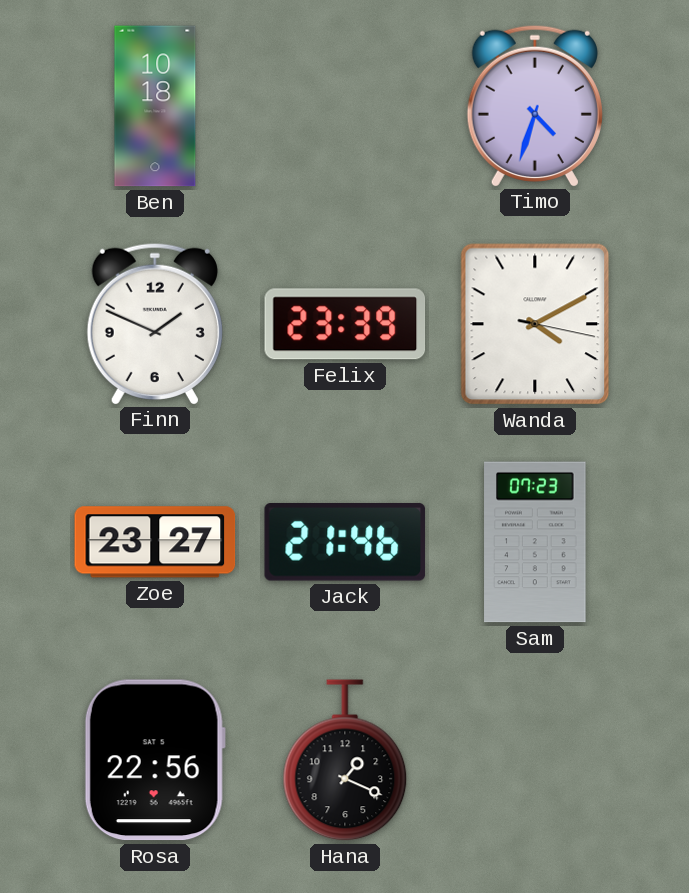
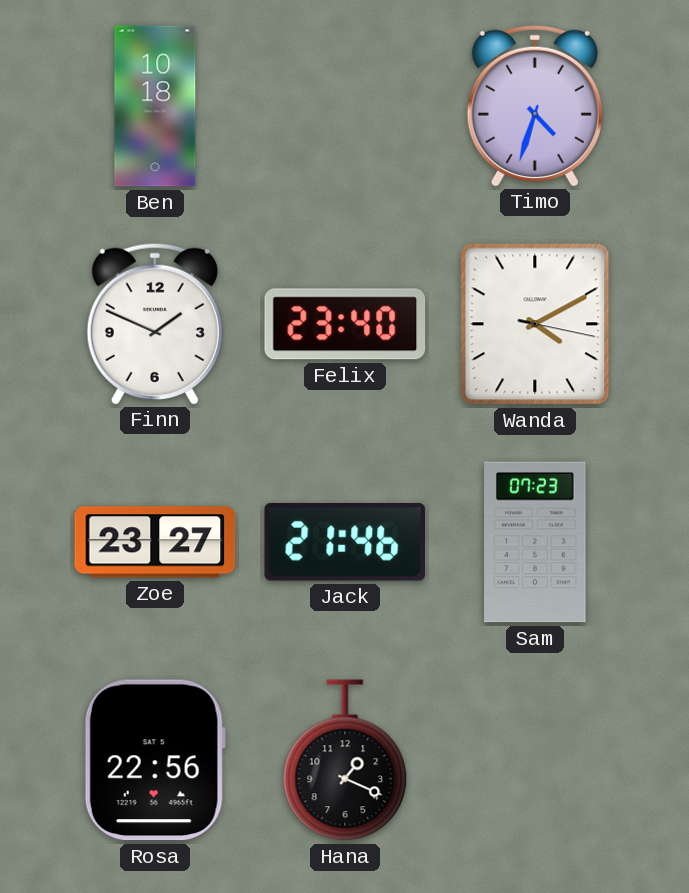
Felix: 23:39 -> 23:40 (345, 324)
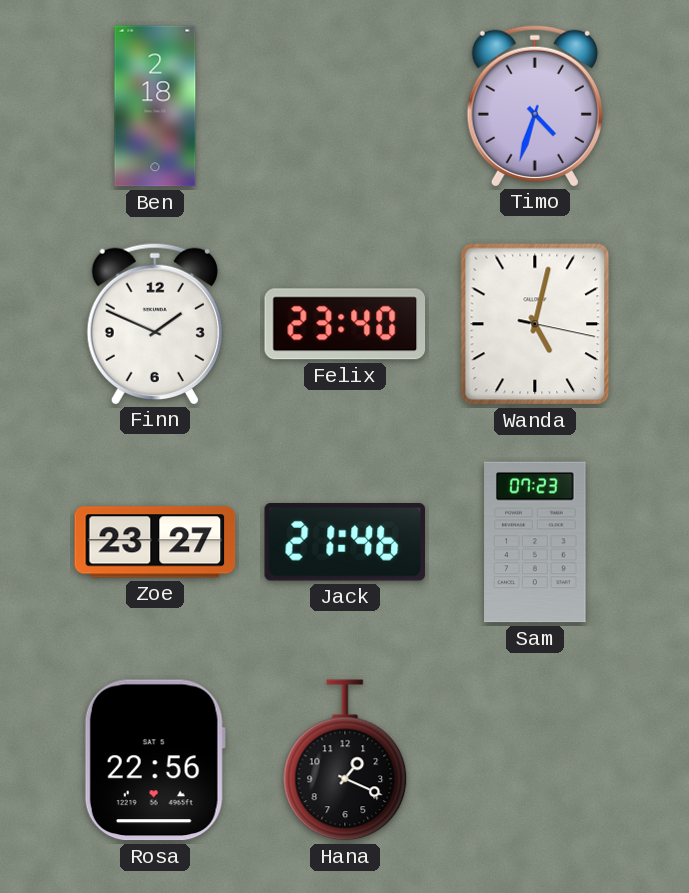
Ben: 10:18 -> 2:18 (155, 106)
Wanda: 4:10 -> 5:02 (535, 324)
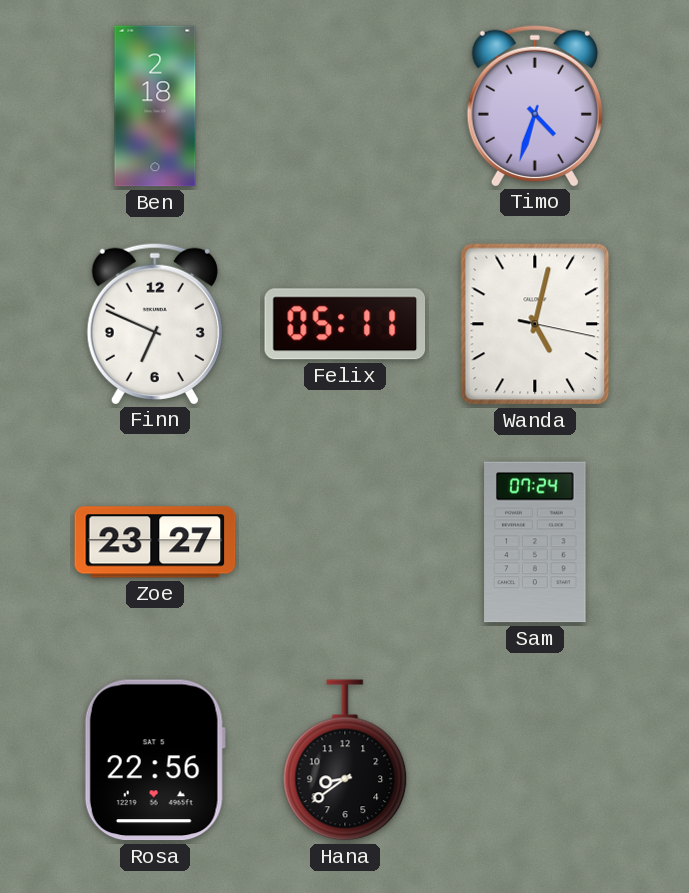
Finn: 1:49 -> 6:49 (155, 323)
Felix: 23:40 -> 05:11 (345, 324)
Jack: 21:46 -> none (345, 542)
Sam: 07:23 -> 07:24 (535, 542)
Hana: 1:19 -> 8:39 (345, 760)
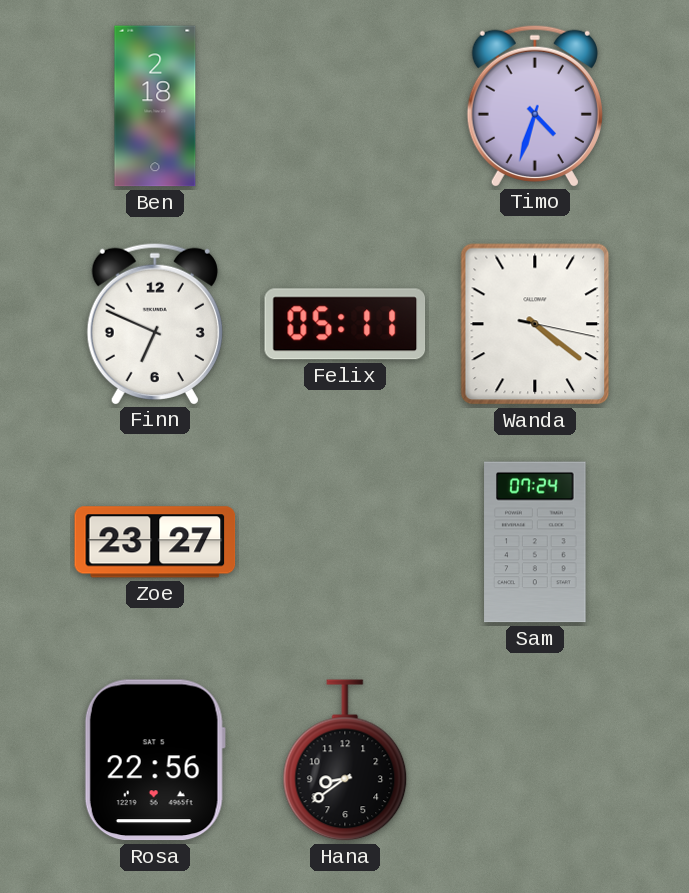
Wanda: 5:02 -> 4:21 (535, 324)
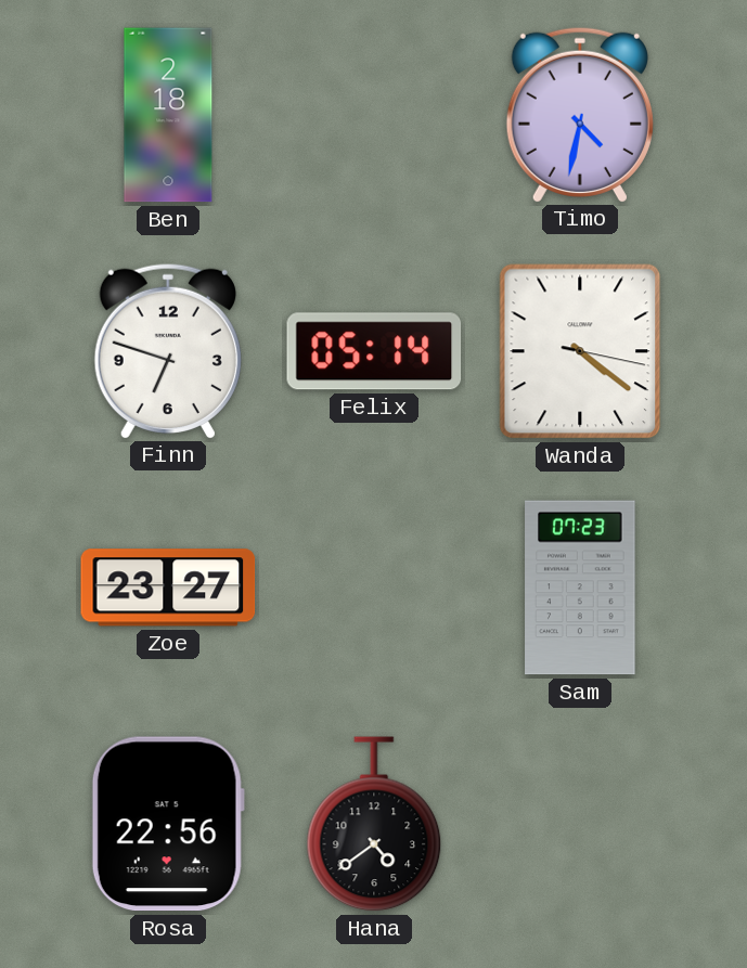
Timo: 4:33 -> 4:32 (580, 114)
Finn: 6:49 -> 6:48 (168, 350)
Felix: 05:11 -> 05:14 (374, 351)
Sam: 07:24 -> 07:23 (580, 588)
Hana: 8:39 -> 4:39 (374, 824)
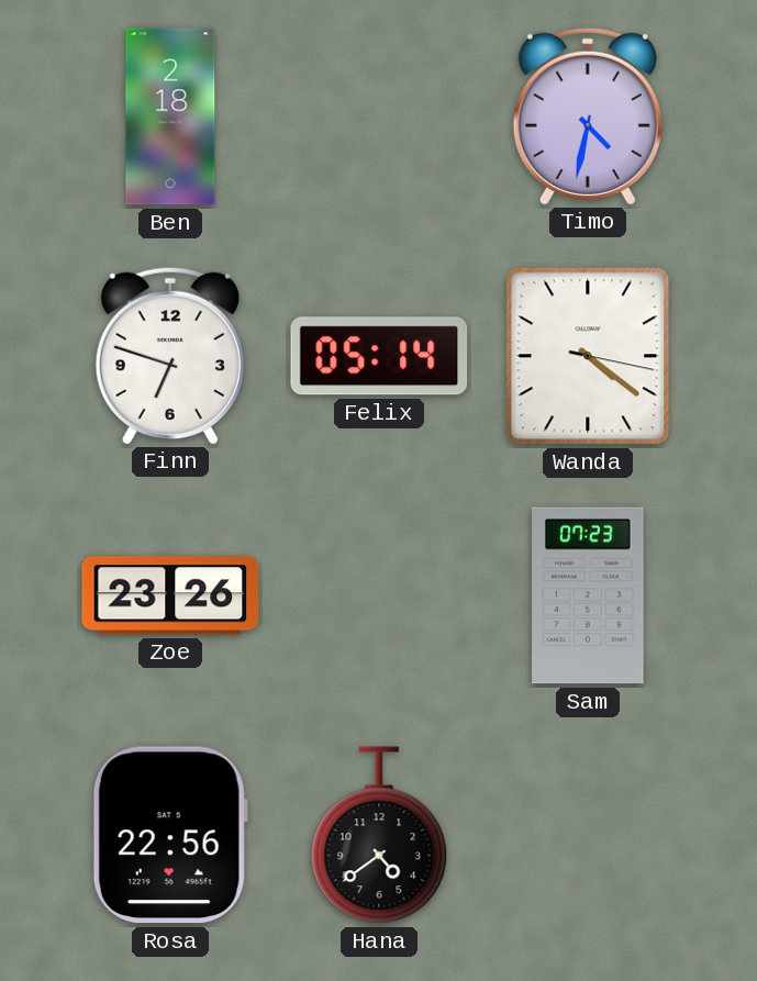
Zoe: 23:27 -> 23:26 (170, 595)
